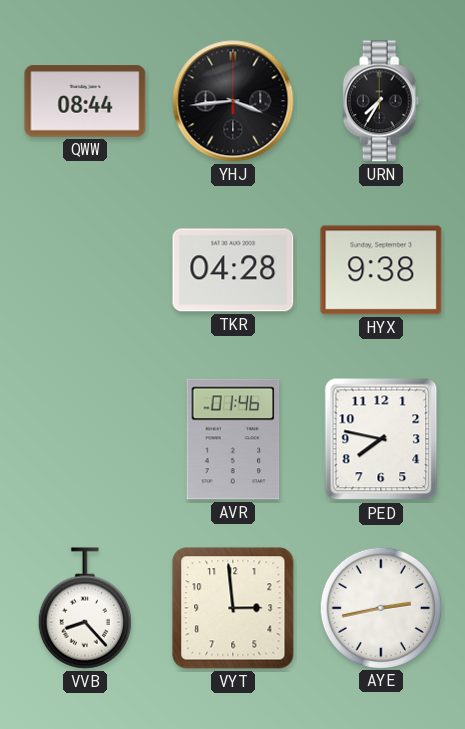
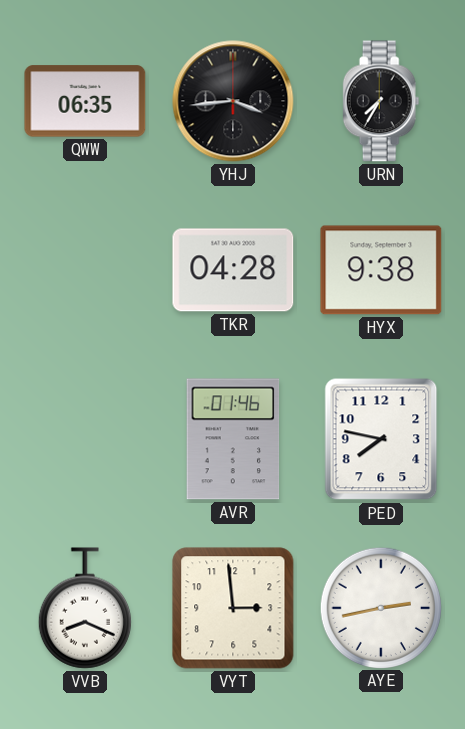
QWW: 08:44 -> 06:35 (85, 101)
VVB: 8:23 -> 8:19 (85, 608)
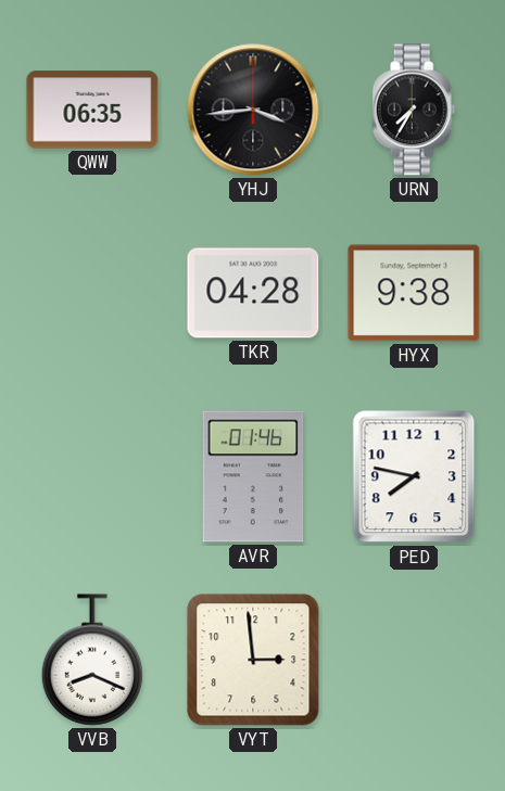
AYE: 2:43 -> none (380, 607)
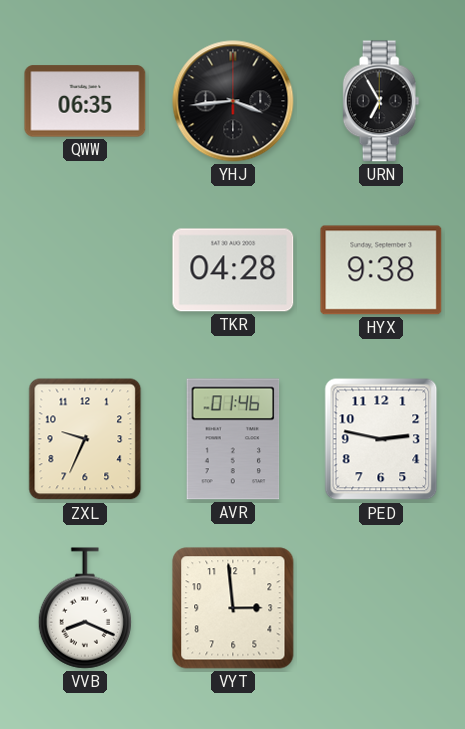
URN: 7:35 -> 6:55 (381, 101)
ZXL: none -> 9:34 (85, 439)
PED: 7:47 -> 2:47 (381, 439)
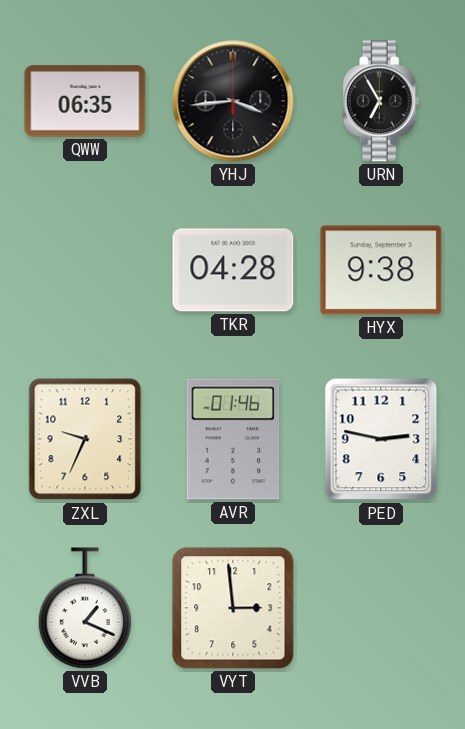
VVB: 8:19 -> 1:19 (85, 608)
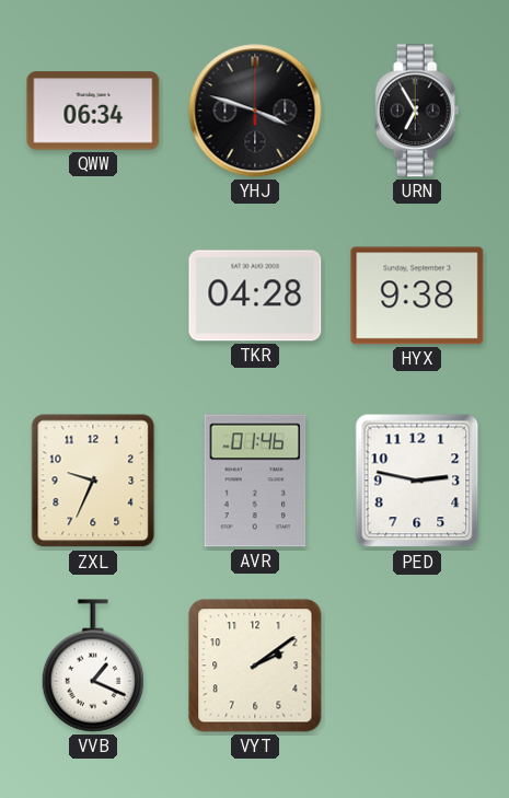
QWW: 06:35 -> 06:34 (93, 111)
YHJ: 3:44 -> 3:48 (255, 111)
VYT: 2:59 -> 2:09 (255, 666)
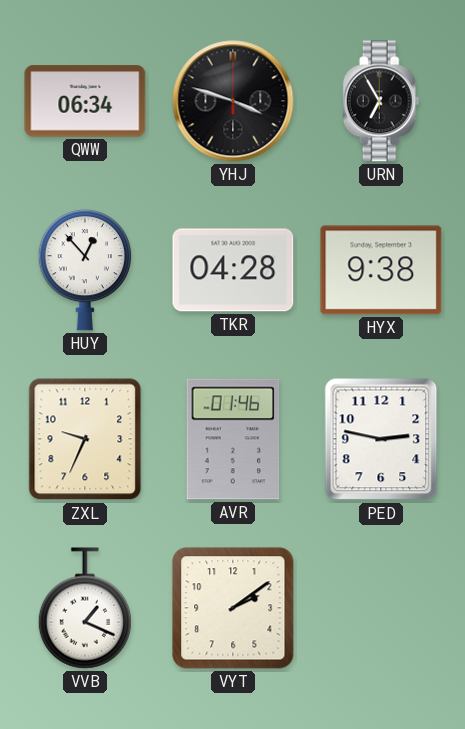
HUY: none -> 12:53 (85, 271)
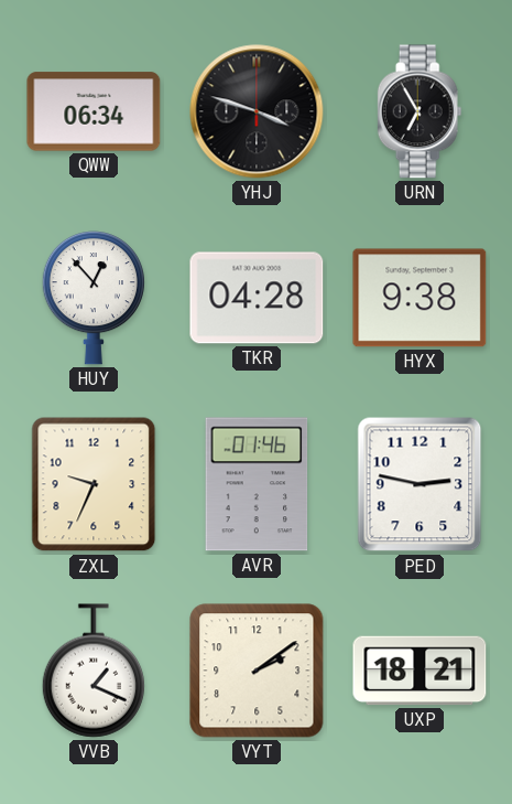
UXP: none -> 18:21 (420, 671)
